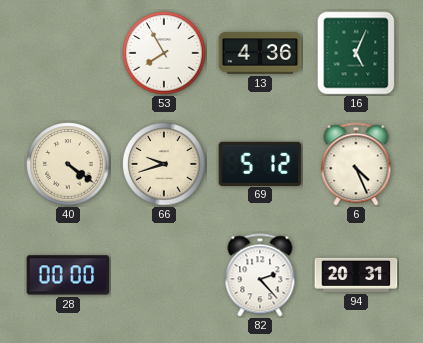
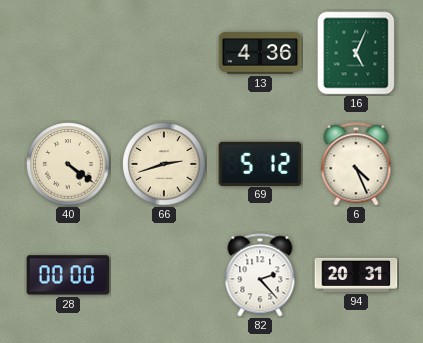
53: 7:55 -> none (164, 53)
66: 9:42 -> 2:42 (164, 164)
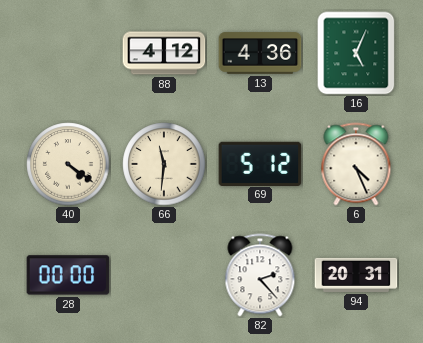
88: none -> 4:12 (164, 53)
66: 2:42 -> 11:31 (164, 164)
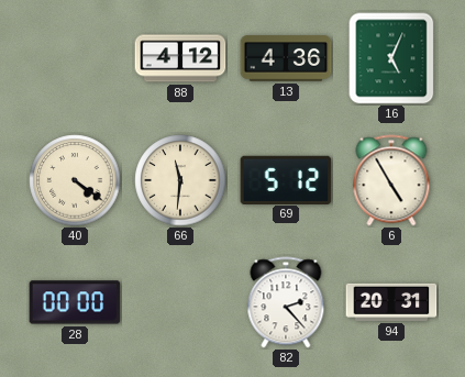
6: 4:26 -> 4:55 (391, 180)
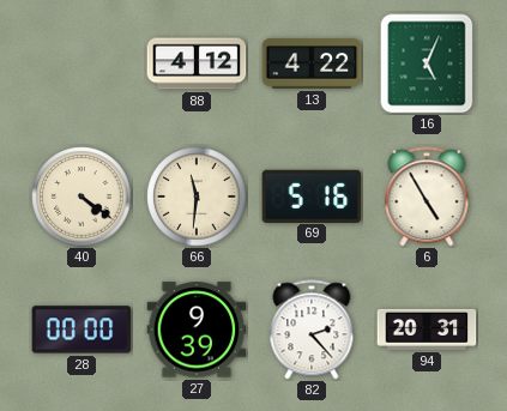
13: 4:36 -> 4:22 (312, 64)
69: 5:12 -> 5:16 (312, 195)
27: none -> 9:39 (197, 330)
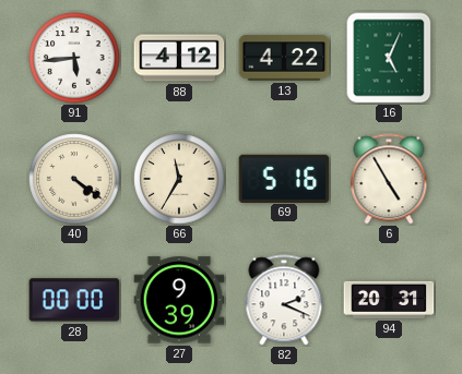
91: none -> 5:44 (74, 58)
66: 11:31 -> 11:35 (179, 179)
82: 2:23 -> 2:19 (284, 300)
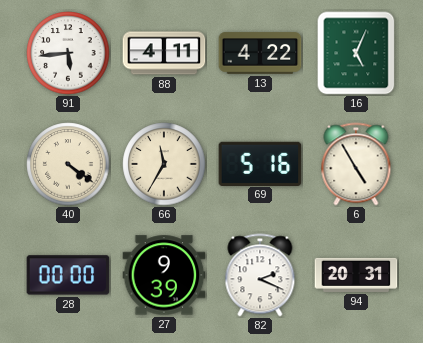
88: 4:12 -> 4:11 (164, 53)
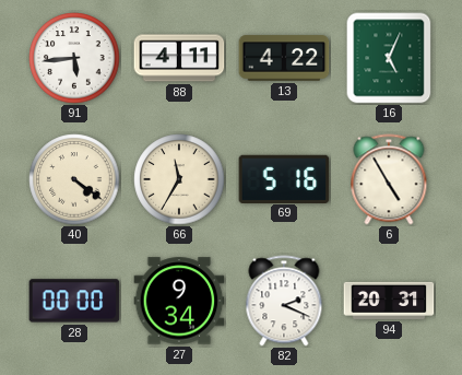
27: 9:39 -> 9:34 (179, 301)
